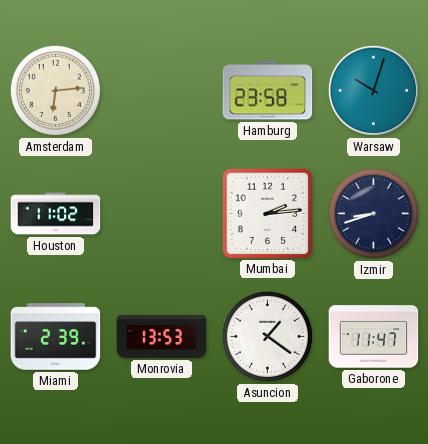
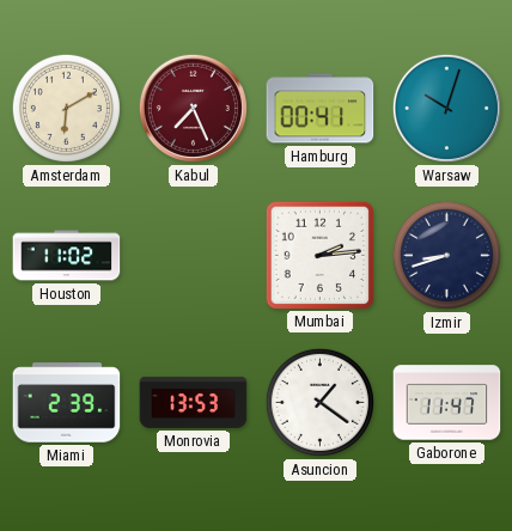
Amsterdam: 6:14 -> 6:10 (66, 108)
Kabul: none -> 7:26 (193, 108)
Hamburg: 23:58 -> 00:41 (321, 109)
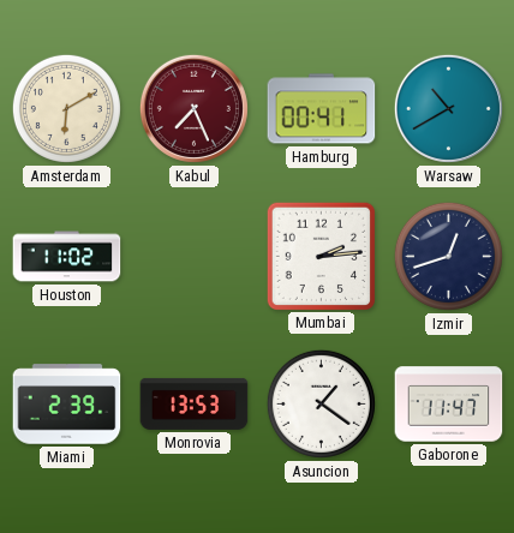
Warsaw: 10:03 -> 10:40 (448, 108)
Izmir: 8:42 -> 12:42 (448, 256)
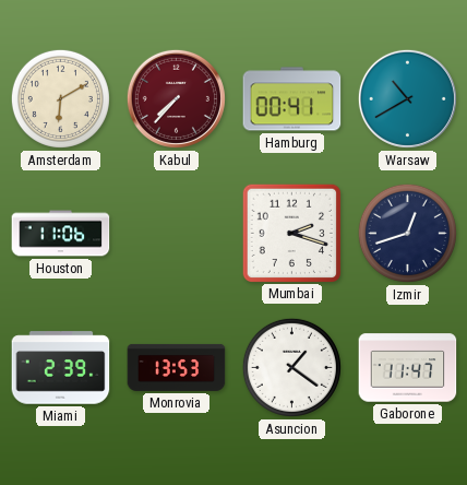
Kabul: 7:26 -> 7:37 (176, 98)
Houston: 11:02 -> 11:06 (61, 234)
Mumbai: 2:14 -> 2:18 (291, 233)
